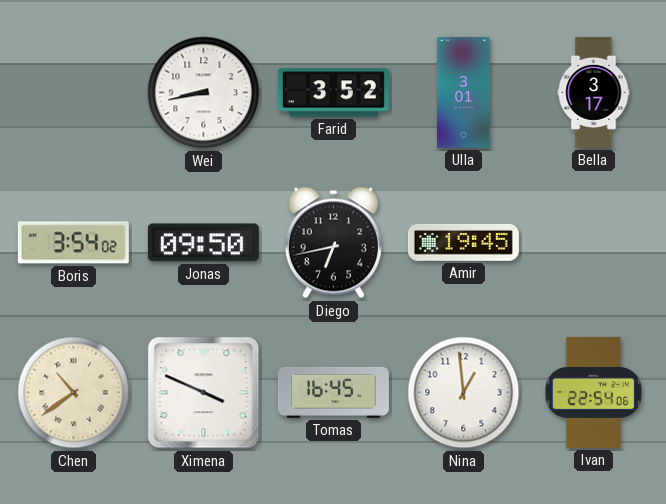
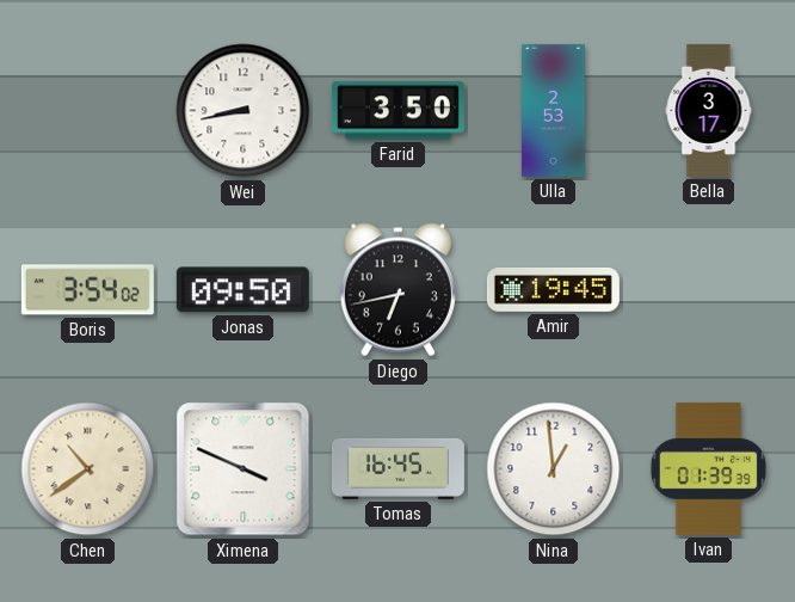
Farid: 3:52 -> 3:50 (397, 111)
Ulla: 3:01 -> 2:53 (554, 110)
Ivan: 22:54 -> 01:39 (708, 468)
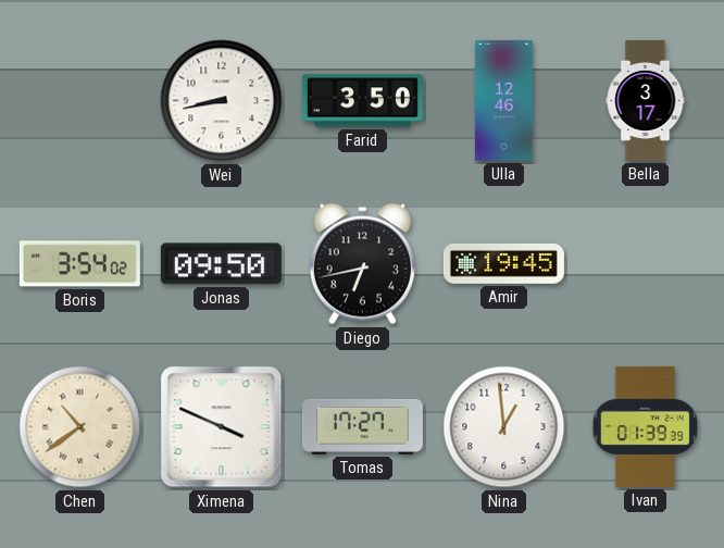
Ulla: 2:53 -> 12:46 (504, 100)
Tomas: 16:45 -> 17:27 (362, 426)
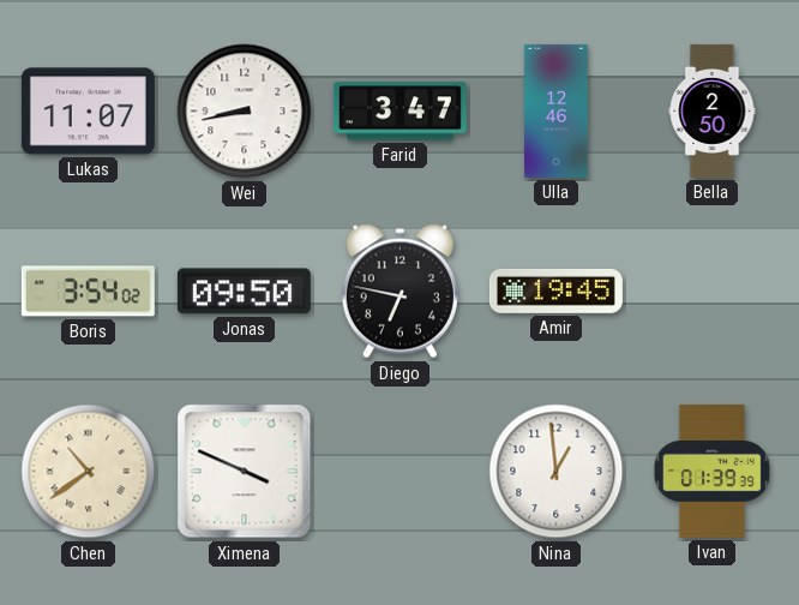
Lukas: none -> 11:07 (88, 112)
Farid: 3:50 -> 3:47 (400, 112)
Bella: 3:17 -> 2:50 (713, 110)
Diego: 6:43 -> 6:47 (400, 292)
Tomas: 17:27 -> none (362, 426)
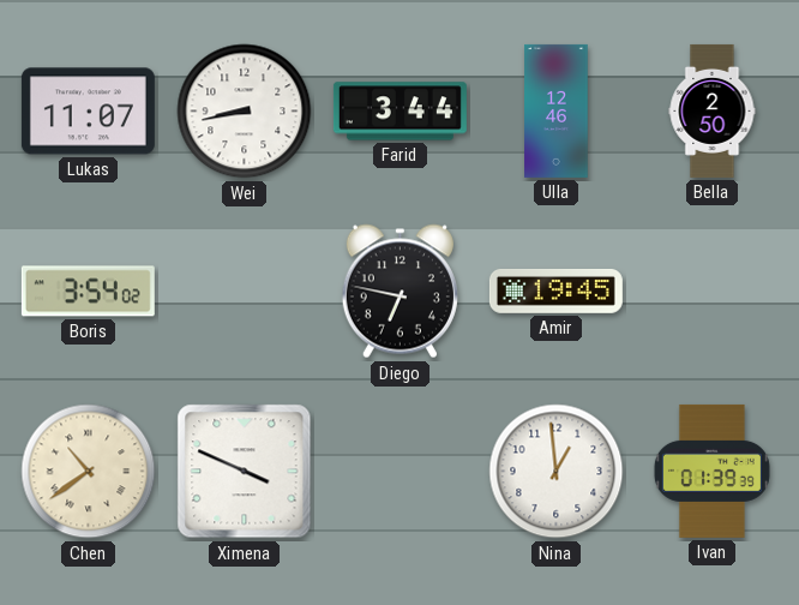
Farid: 3:47 -> 3:44 (400, 112)
Jonas: 09:50 -> none (244, 292)
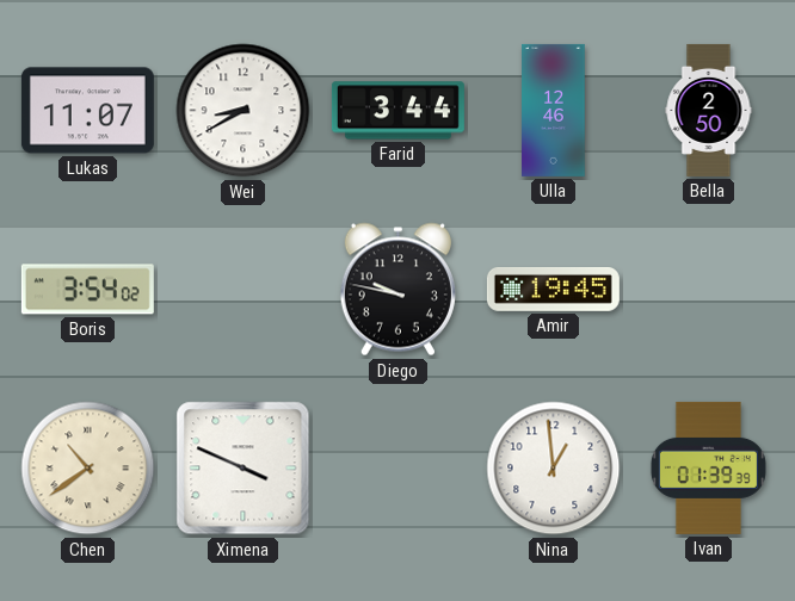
Wei: 8:43 -> 8:40 (244, 111)
Diego: 6:47 -> 9:47 (397, 290)
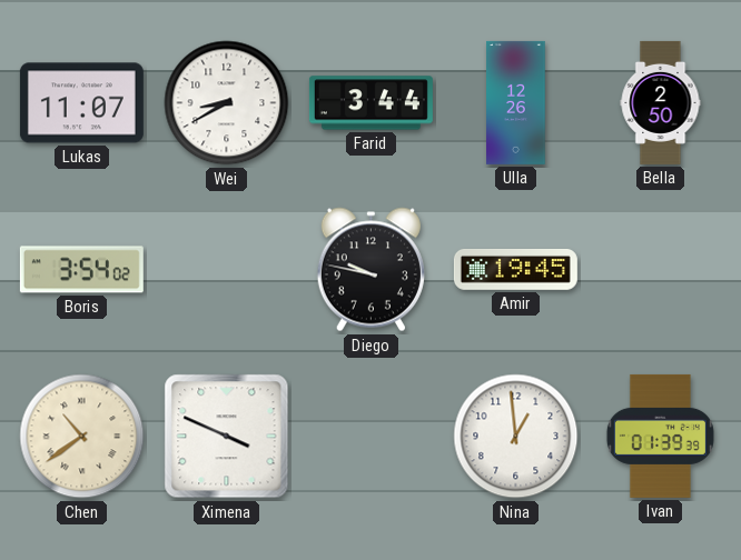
Ulla: 12:46 -> 12:26 (516, 102)
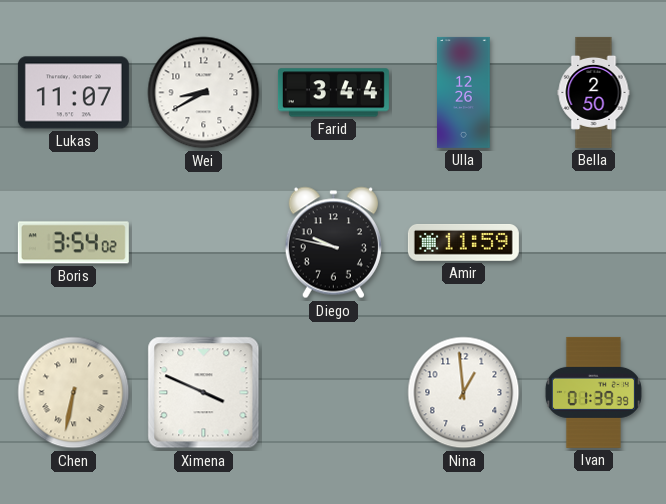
Amir: 19:45 -> 11:59 (463, 242)
Chen: 10:39 -> 6:32 (74, 393)
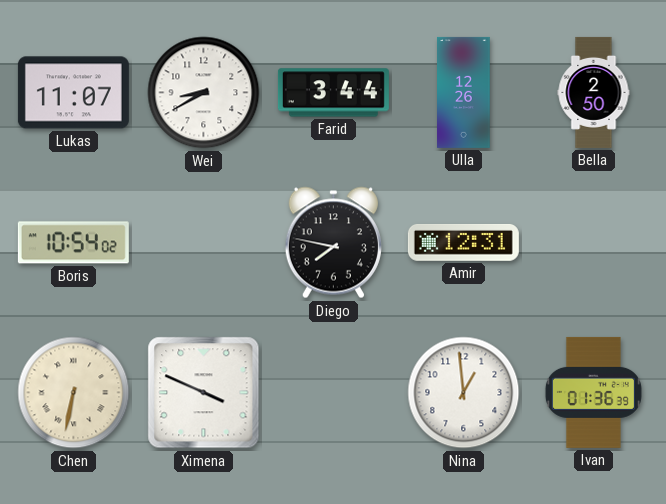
Boris: 3:54 -> 10:54 (73, 243)
Diego: 9:47 -> 7:47 (333, 243)
Amir: 11:59 -> 12:31 (463, 242)
Ivan: 01:39 -> 01:36 (593, 392)
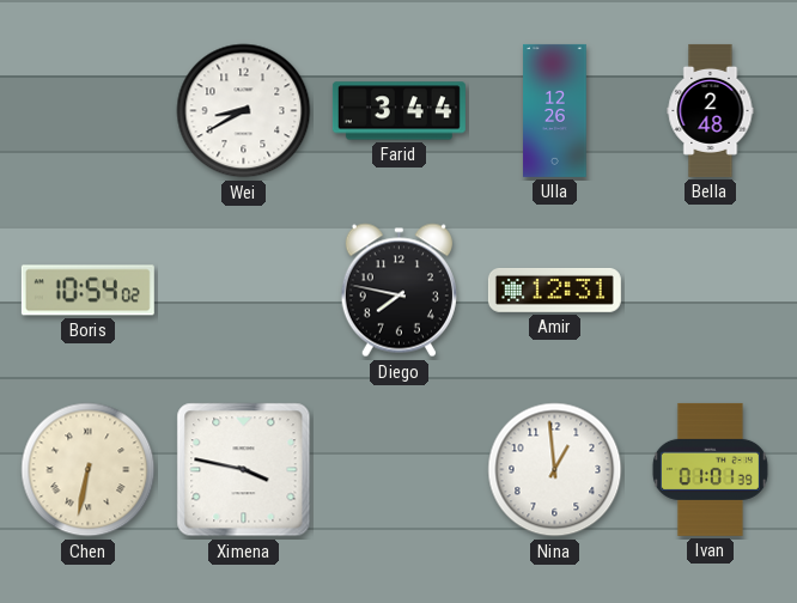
Lukas: 11:07 -> none (73, 93)
Bella: 2:50 -> 2:48 (711, 110)
Ximena: 3:49 -> 3:47 (244, 470)
Ivan: 01:36 -> 01:01 (710, 469)
